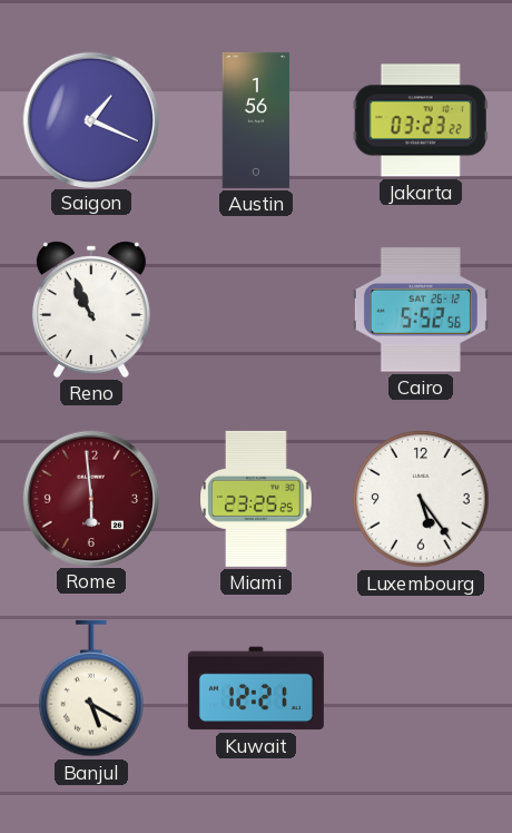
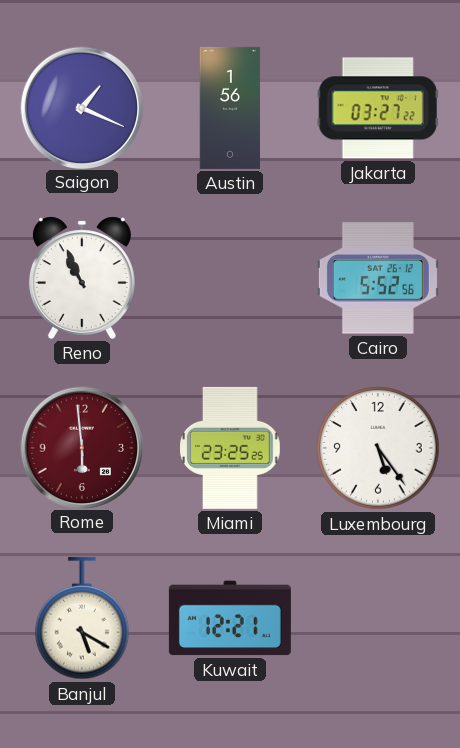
Jakarta: 03:23 -> 03:27 (378, 108)
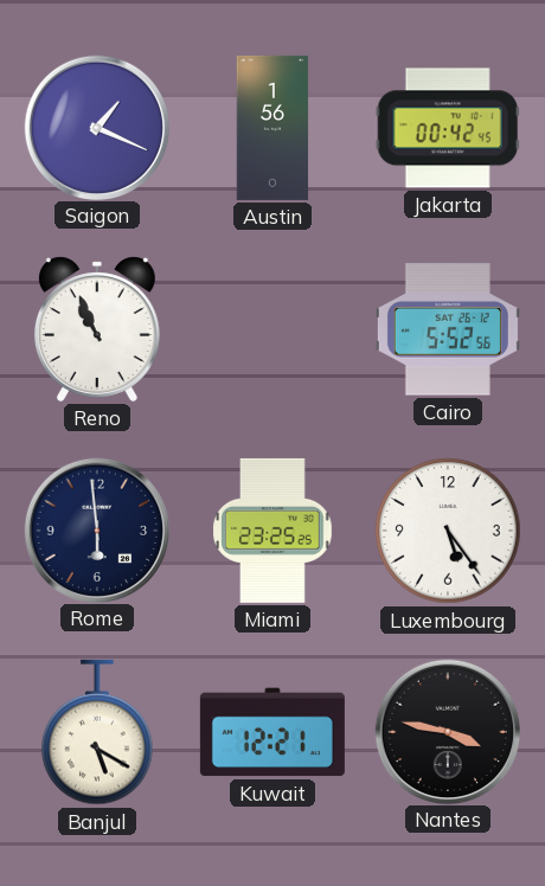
Jakarta: 03:27 -> 00:42 (448, 128)
Rome dial: burgundy -> navy (96, 529)
Nantes: none -> 3:47 (447, 731)
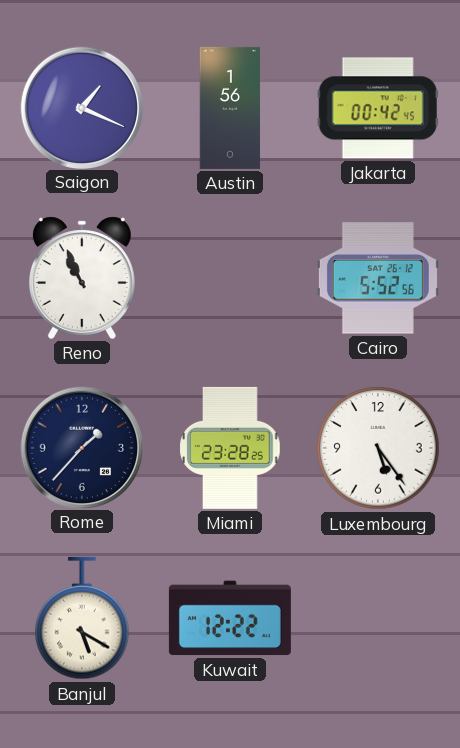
Rome: 5:59 -> 1:37 (81, 447)
Miami: 23:25 -> 23:28 (230, 448)
Kuwait: 12:21 -> 12:22 (230, 618)
Nantes: 3:47 -> none (447, 731)
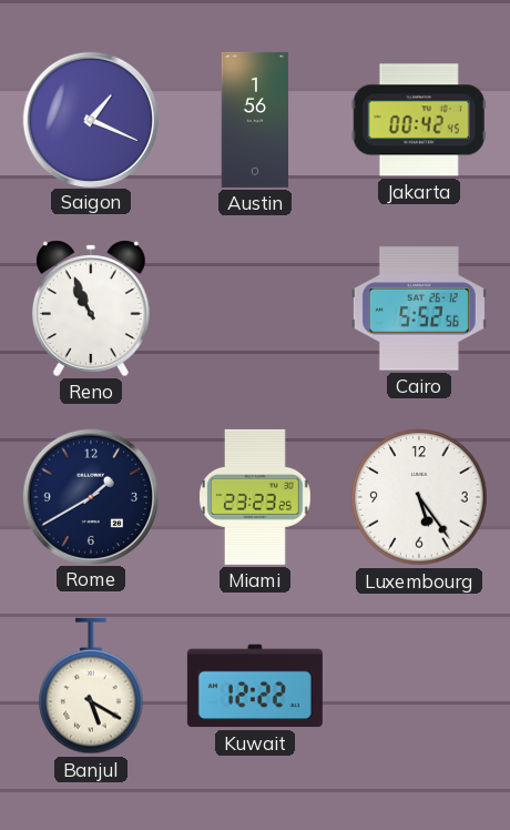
Rome: 1:37 -> 1:40 (90, 496)
Miami: 23:28 -> 23:23 (255, 497)
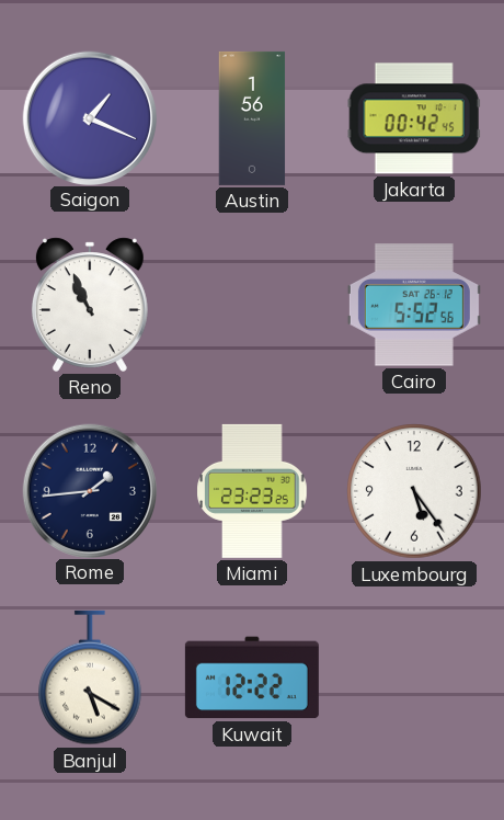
Rome: 1:40 -> 1:44 (89, 490)
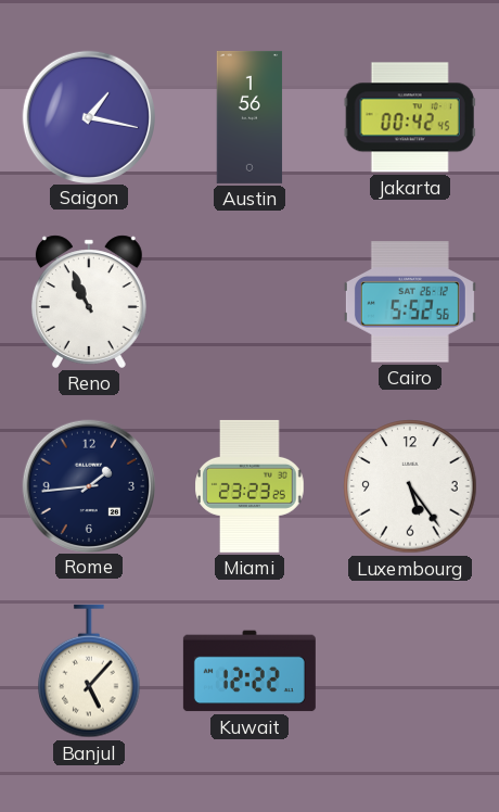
Saigon: 1:19 -> 1:17 (88, 116)
Banjul: 5:20 -> 5:07 (89, 671)
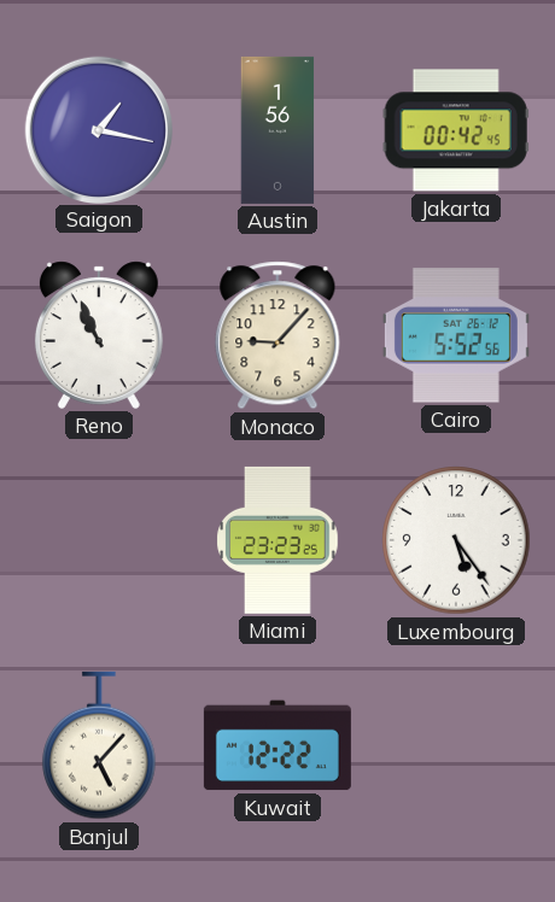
Monaco: none -> 9:07 (277, 335)
Rome: 1:44 -> none (88, 485)
